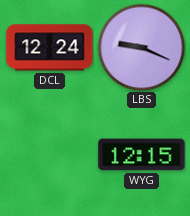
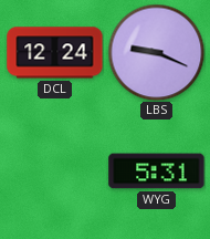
WYG: 12:15 -> 5:31 (157, 172)
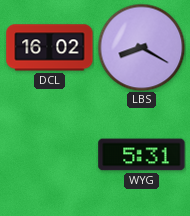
DCL: 12:24 -> 16:02 (50, 48)
LBS: 9:19 -> 8:20 (141, 47)
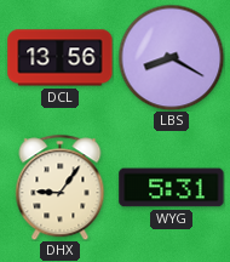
DCL: 16:02 -> 13:56 (61, 58)
DHX: none -> 9:06 (61, 187)
